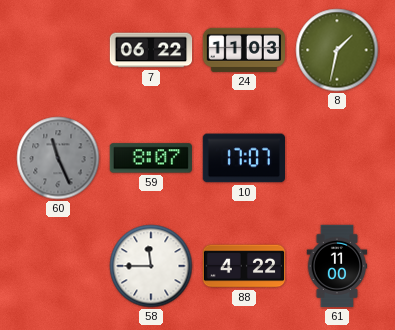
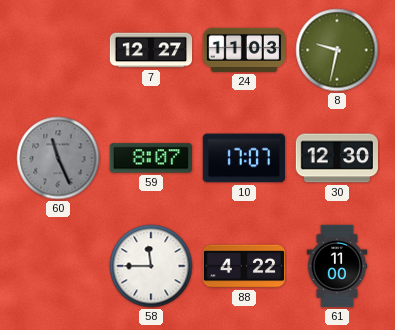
7: 06:22 -> 12:27 (151, 50)
8: 1:32 -> 9:32 (337, 50)
30: none -> 12:30 (336, 158)
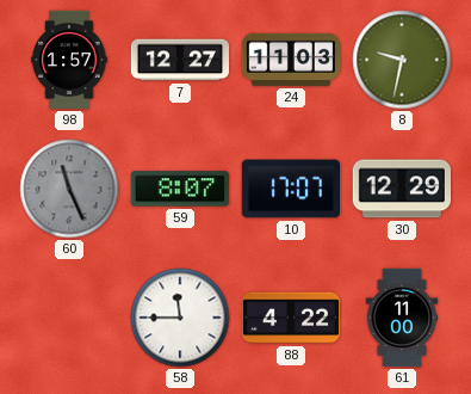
98: none -> 1:57 (69, 60)
30: 12:30 -> 12:29 (401, 189)
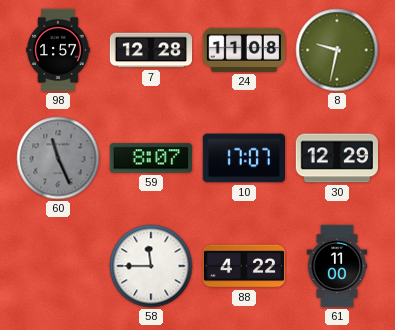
7: 12:27 -> 12:28 (151, 50)
24: 11:03 -> 11:08 (243, 50)
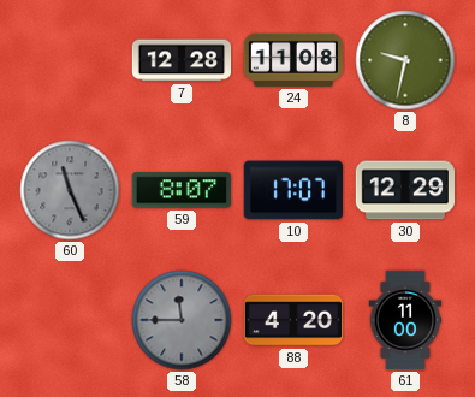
98: 1:57 -> none (58, 50)
58 dial: white -> grey (182, 320)
88: 4:22 -> 4:20 (293, 320)
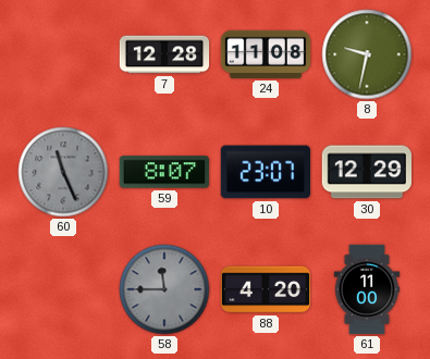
10: 17:07 -> 23:07 (265, 172)
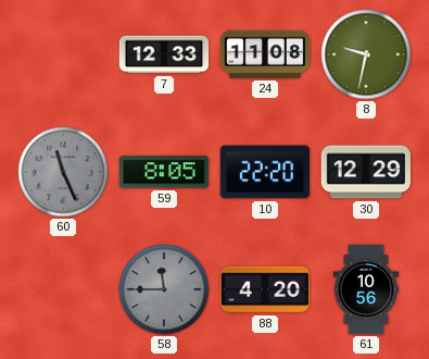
7: 12:28 -> 12:33 (164, 54)
59: 8:07 -> 8:05 (163, 172)
10: 23:07 -> 22:20 (264, 172)
61: 11:00 -> 10:56 (366, 289)
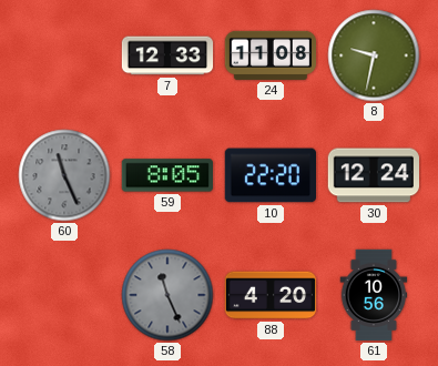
30: 12:29 -> 12:24 (373, 175)
58: 11:45 -> 11:26 (167, 295)
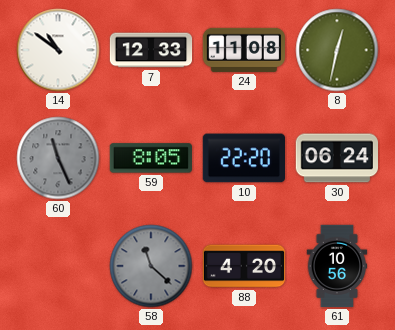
14: none -> 10:51 (58, 50)
8: 9:32 -> 12:32 (337, 50)
30: 12:24 -> 06:24 (336, 158)
58: 11:26 -> 11:22 (151, 266)
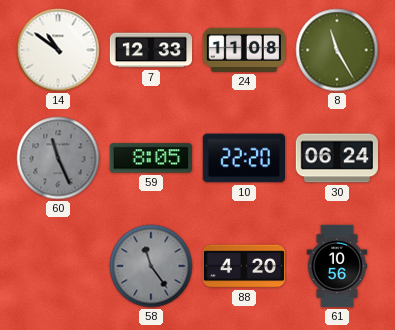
8: 12:32 -> 11:25 (337, 50)
58: 11:22 -> 11:24 (151, 266)
